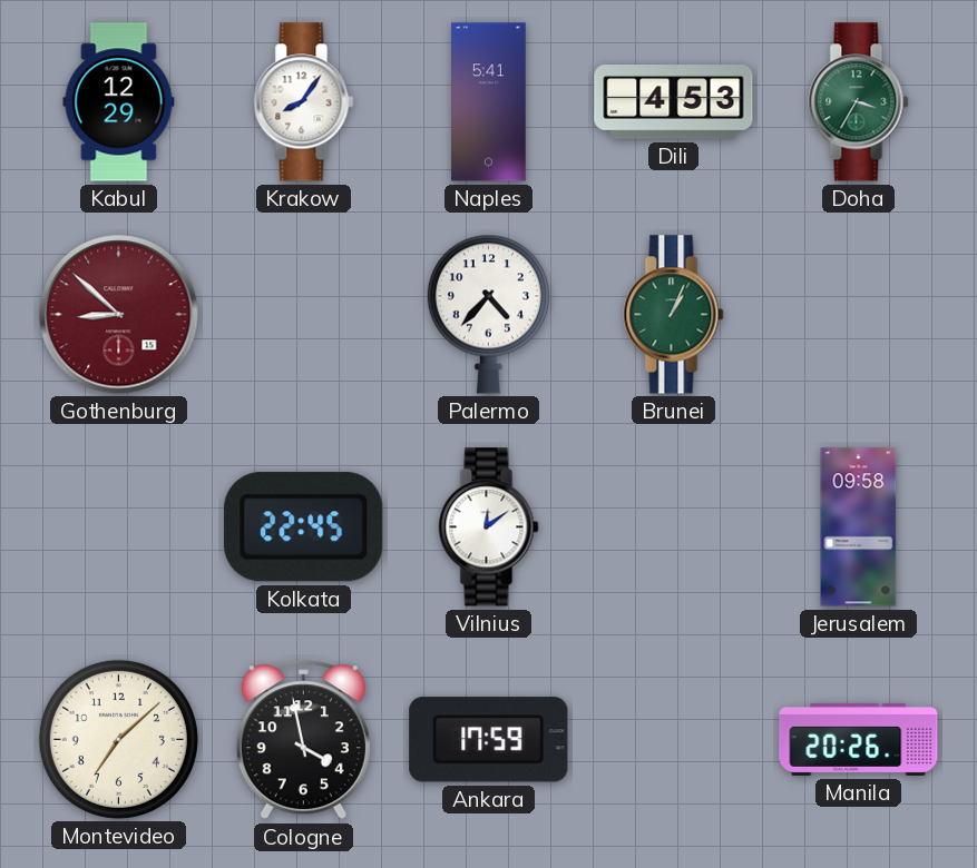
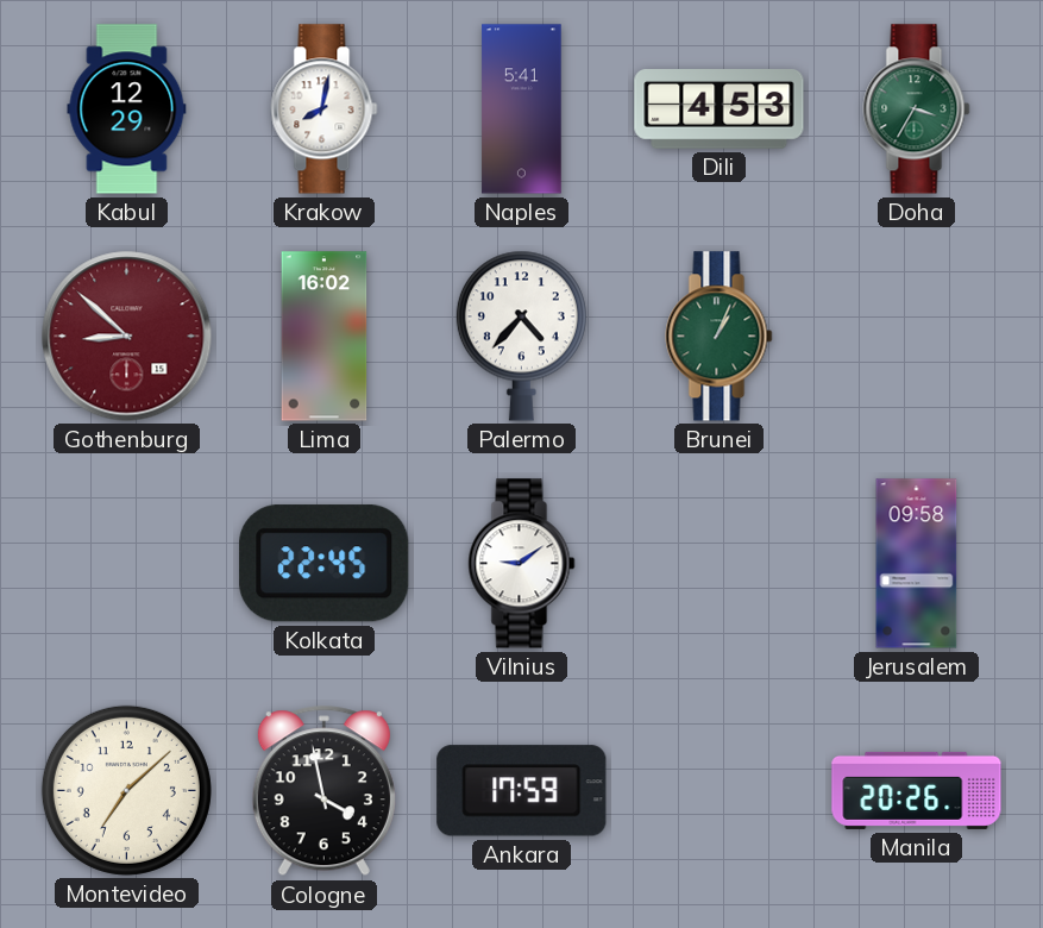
Krakow: 8:06 -> 8:02 (325, 109)
Lima: none -> 16:02 (325, 337)
Vilnius: 12:09 -> 9:09 (522, 564)
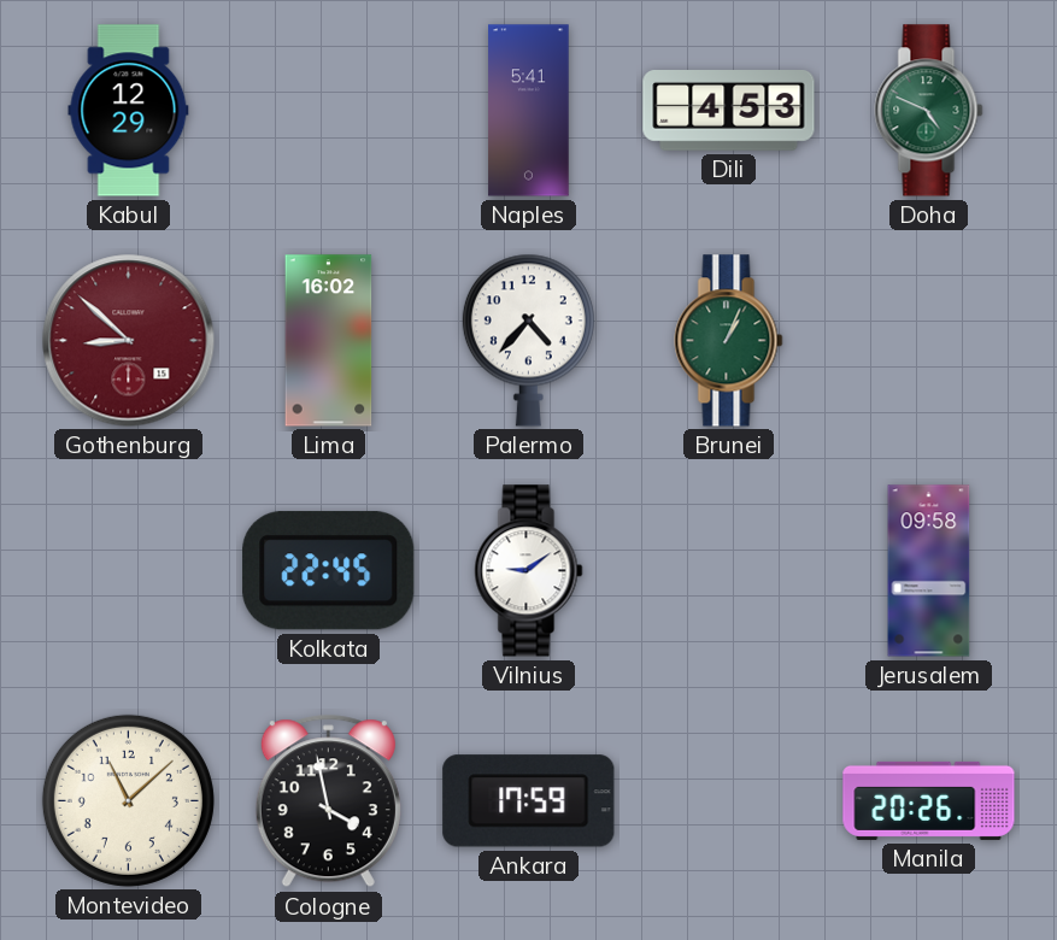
Krakow: 8:02 -> none (325, 109)
Doha: 3:35 -> 4:49 (929, 111)
Montevideo: 7:08 -> 11:08 (128, 800)
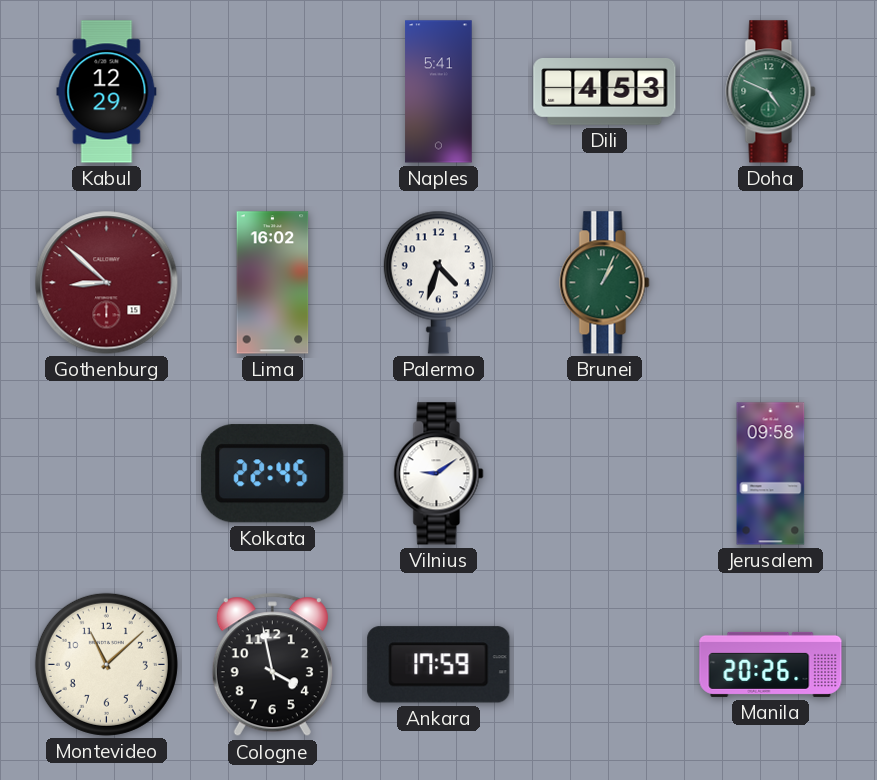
Palermo: 4:37 -> 4:33 (438, 282)
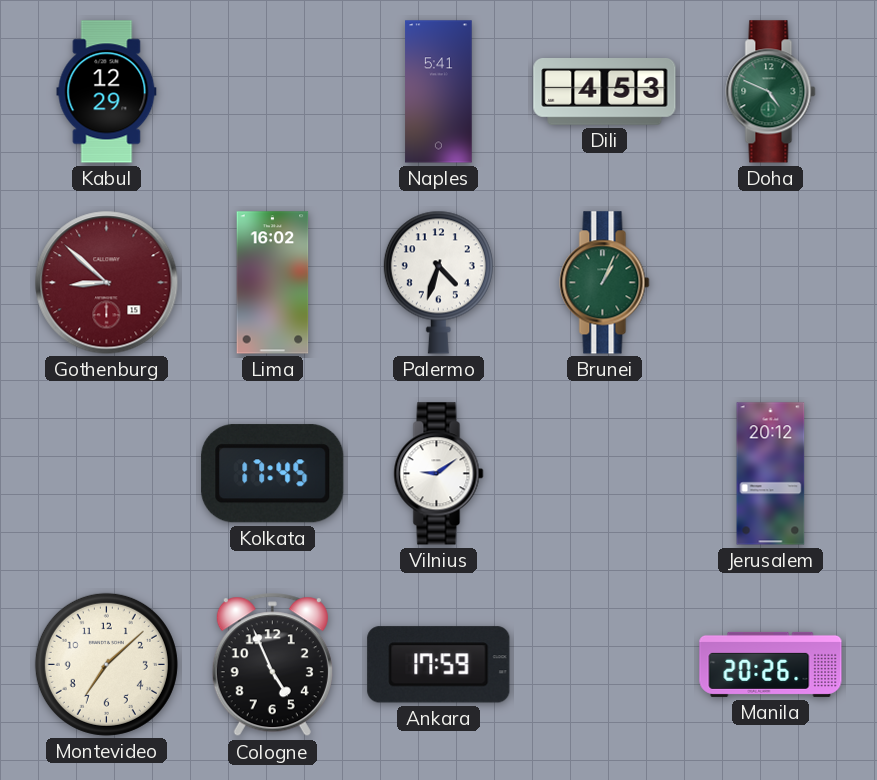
Kolkata: 22:45 -> 17:45 (273, 474)
Jerusalem: 09:58 -> 20:12 (771, 474)
Montevideo: 11:08 -> 7:08 (106, 664)
Cologne: 3:58 -> 4:56 (272, 665)
